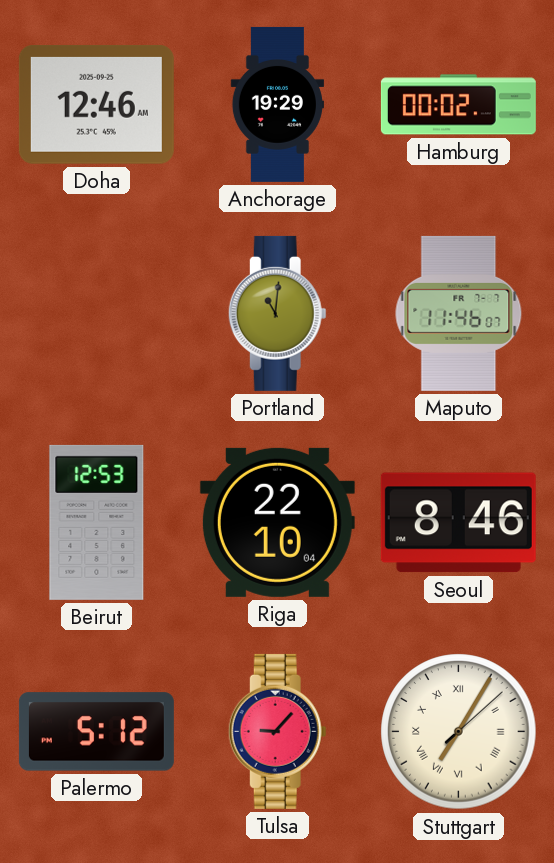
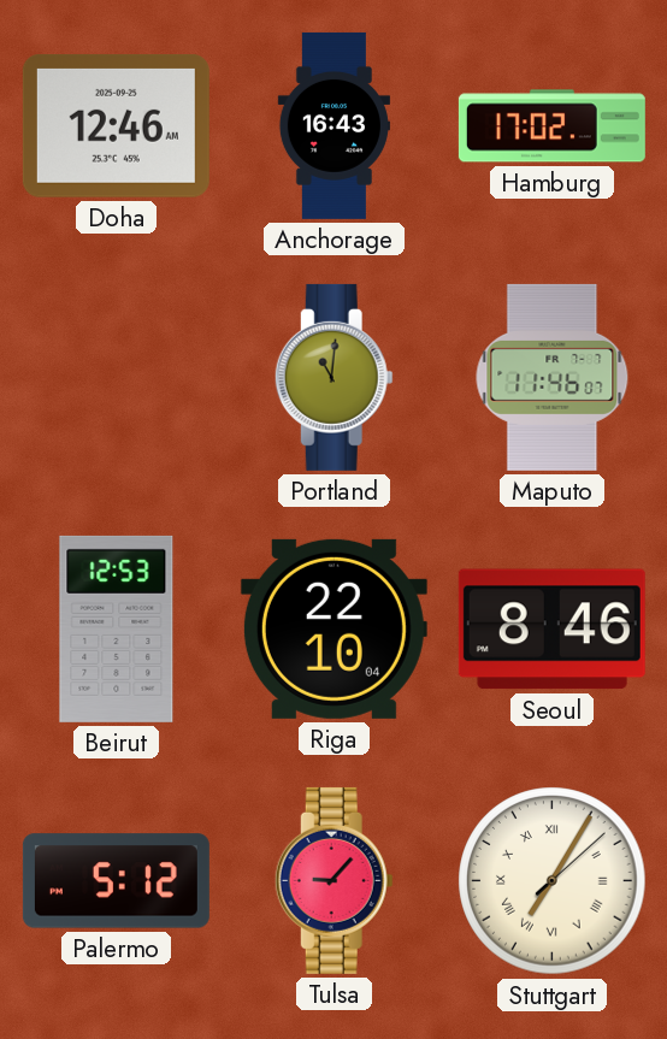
Anchorage: 19:29 -> 16:43 (333, 125)
Hamburg: 00:02 -> 17:02 (551, 126)
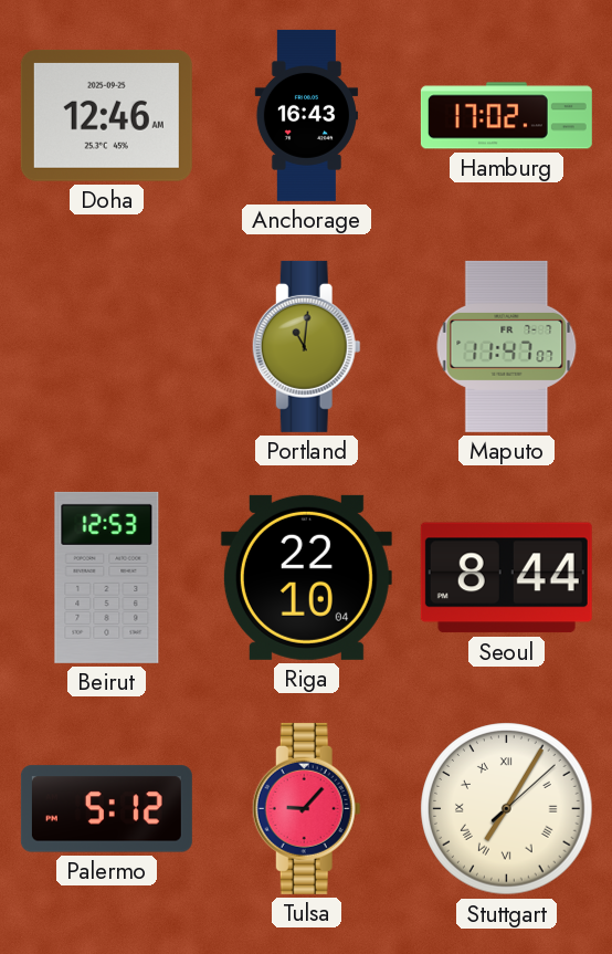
Maputo: 11:46 -> 11:47 (507, 346)
Seoul: 8:46 -> 8:44 (506, 578)
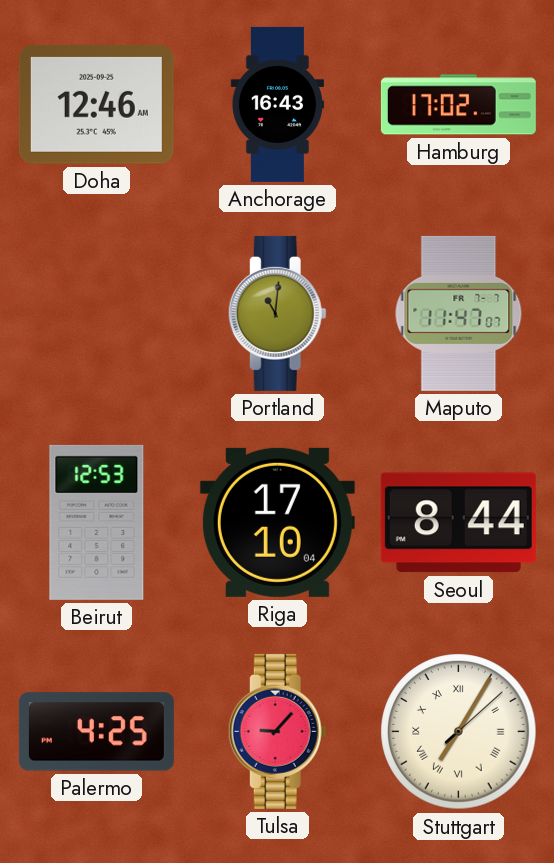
Riga: 22:10 -> 17:10 (277, 522)
Palermo: 5:12 -> 4:25 (96, 732)
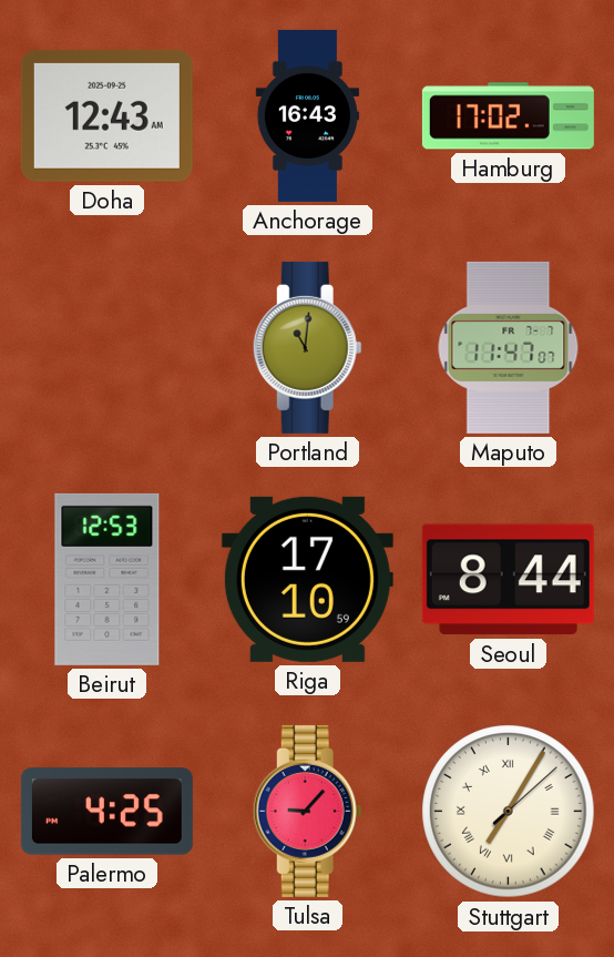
Doha: 12:46 -> 12:43 (106, 115)
Riga: 17:10:04 -> 17:10:59 (307, 579)
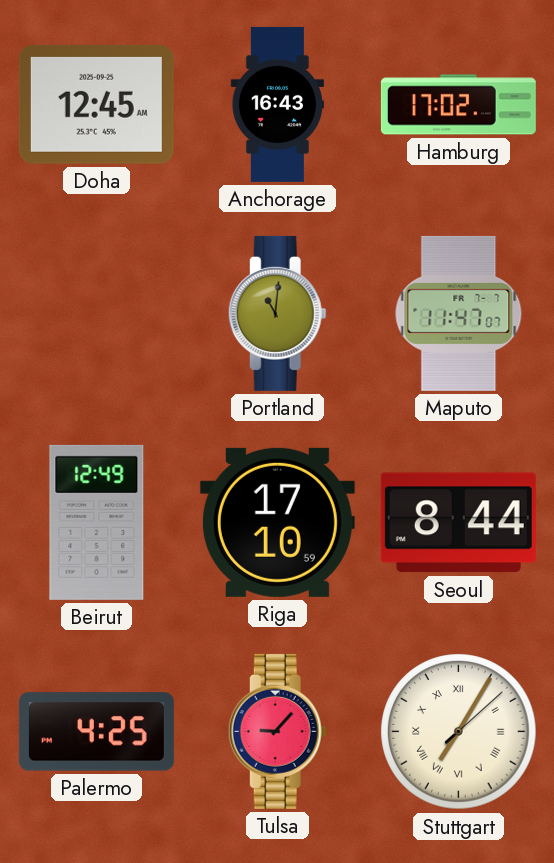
Doha: 12:43 -> 12:45 (96, 104)
Beirut: 12:53 -> 12:49 (97, 522)
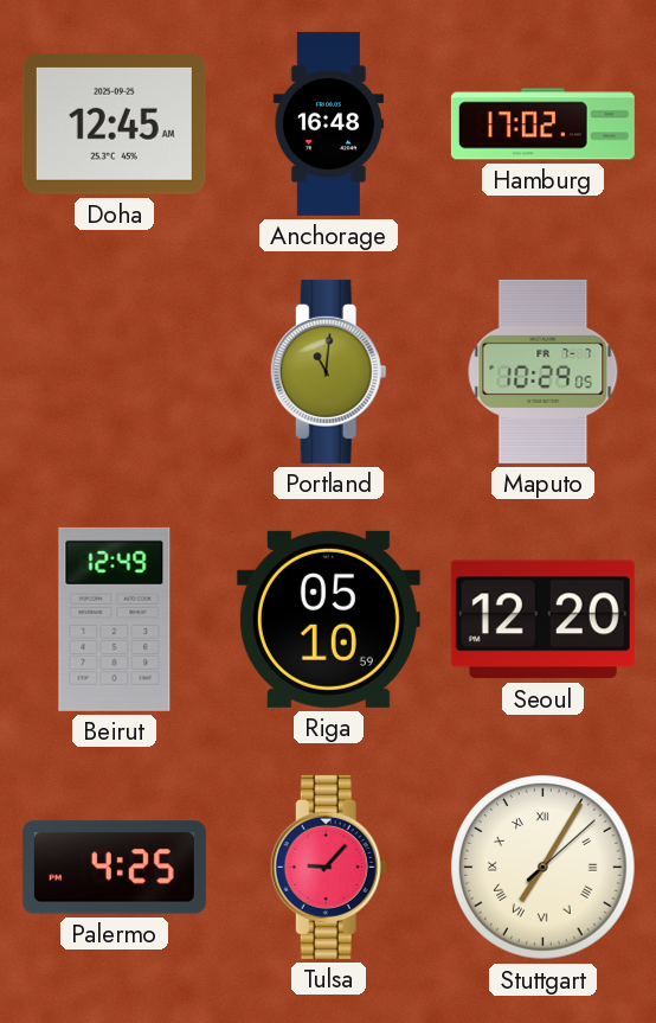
Anchorage: 16:43 -> 16:48 (328, 123)
Maputo: 11:47 -> 10:29 (544, 371)
Riga: 17:10 -> 05:10 (328, 619)
Seoul: 8:44 -> 12:20 (542, 620)
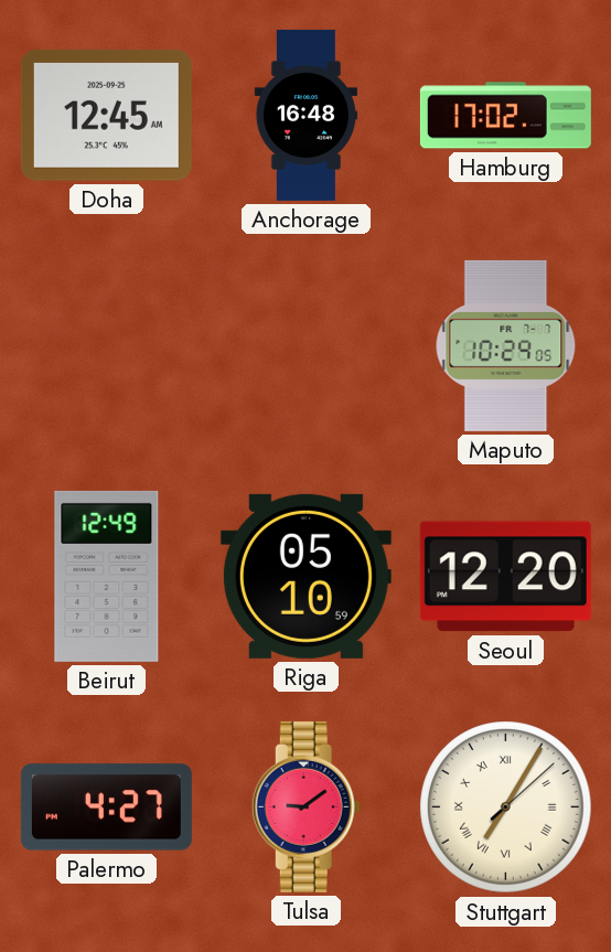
Portland: 11:01 -> none (328, 371)
Palermo: 4:25 -> 4:27 (106, 807)
Tulsa: 9:07 -> 9:09 (305, 806)
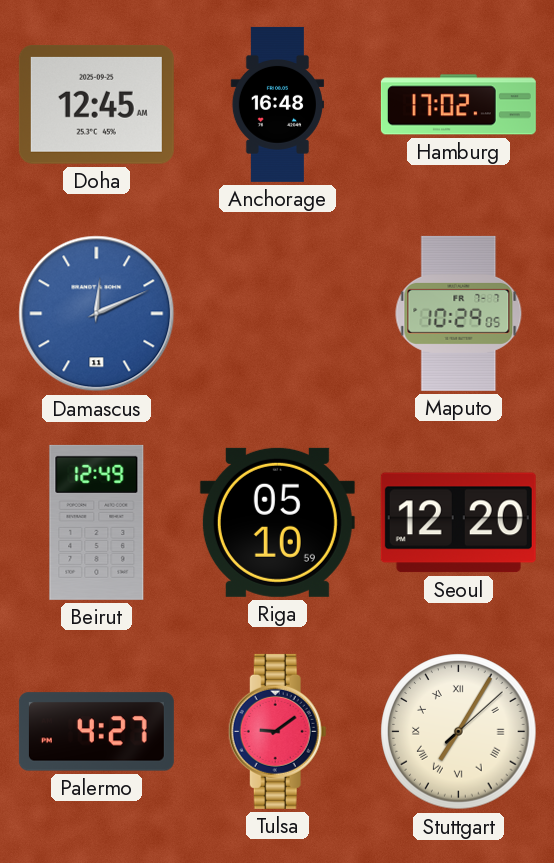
Damascus: none -> 12:11 (97, 314)
